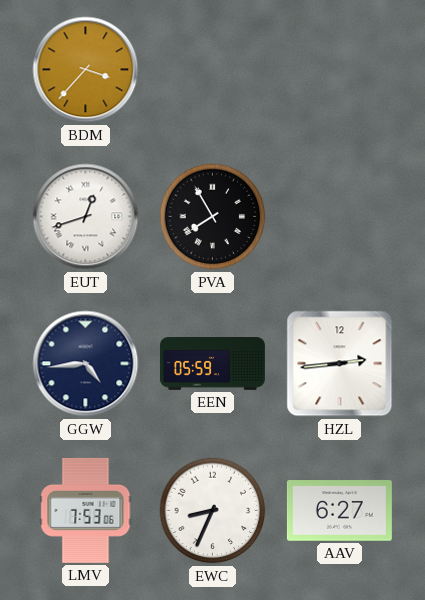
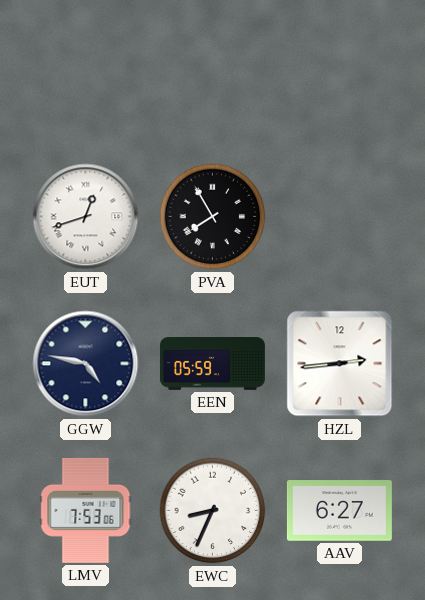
BDM: 3:37 -> none (86, 70)
GGW: 4:44 -> 4:47 (86, 364)
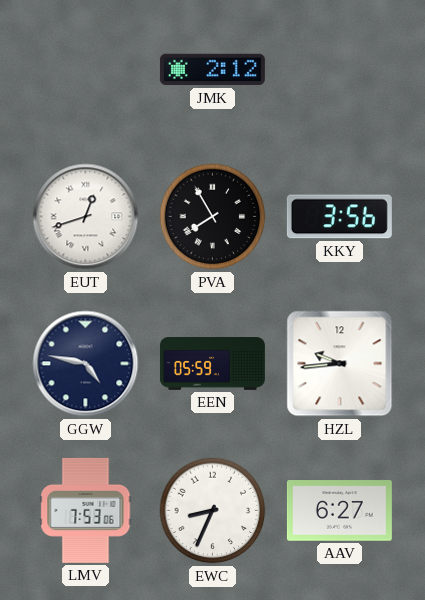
JMK: none -> 2:12 (212, 70)
KKY: none -> 3:56 (339, 217)
HZL: 2:44 -> 9:44 (340, 364)
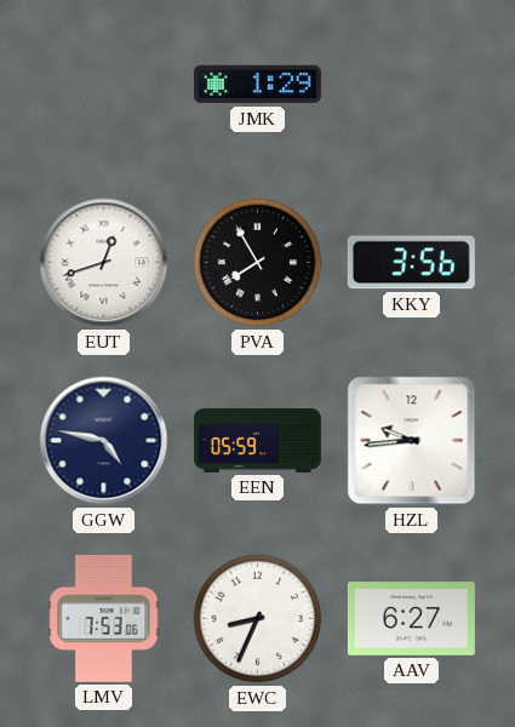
JMK: 2:12 -> 1:29 (257, 85)
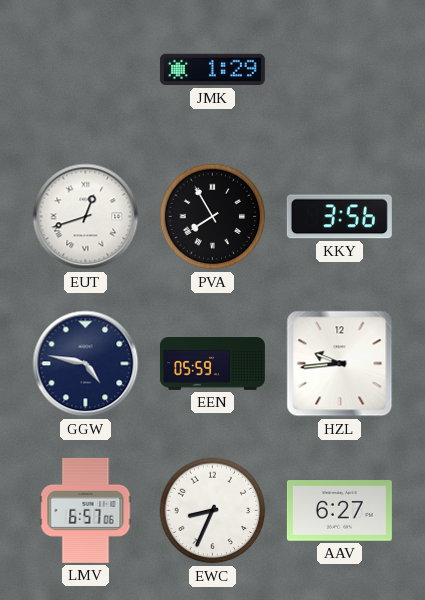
LMV: 7:53 -> 6:57 (86, 510)
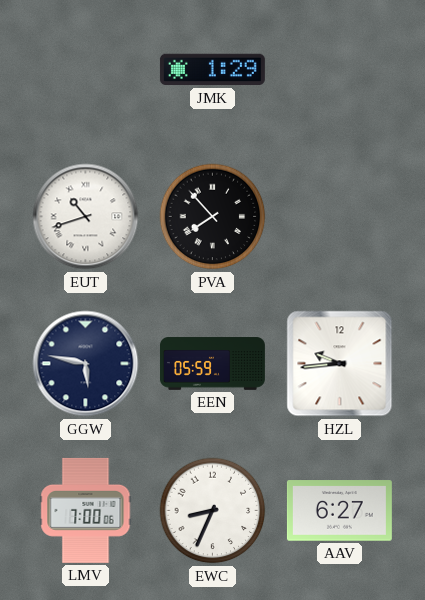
EUT: 12:42 -> 10:42 (86, 217)
PVA: 7:55 -> 7:53 (213, 217)
KKY: 3:56 -> none (339, 217)
GGW: 4:47 -> 5:47 (86, 364)
LMV: 6:57 -> 7:00 (86, 510)
